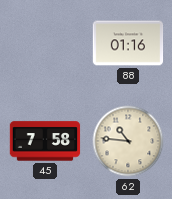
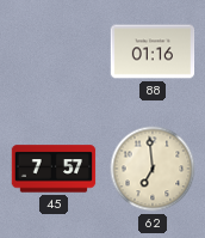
45: 7:58 -> 7:57 (54, 169)
62: 10:46 -> 6:59 (153, 169)
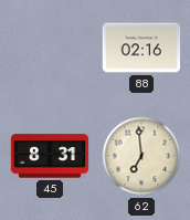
88: 01:16 -> 02:16 (141, 48)
45: 7:57 -> 8:31 (50, 156)
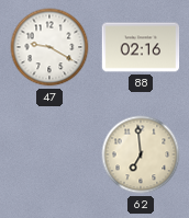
47: none -> 9:20 (49, 47)
45: 8:31 -> none (50, 156)
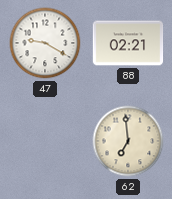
88: 02:16 -> 02:21 (128, 43)
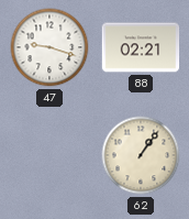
47: 9:20 -> 9:18 (49, 47)
62: 6:59 -> 1:06 (141, 155)
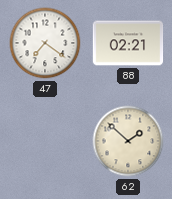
47: 9:18 -> 7:21 (45, 43)
62: 1:06 -> 1:52 (128, 141)
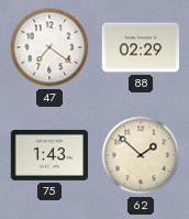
88: 02:21 -> 02:29 (141, 47)
75: none -> 1:43 (49, 155)
